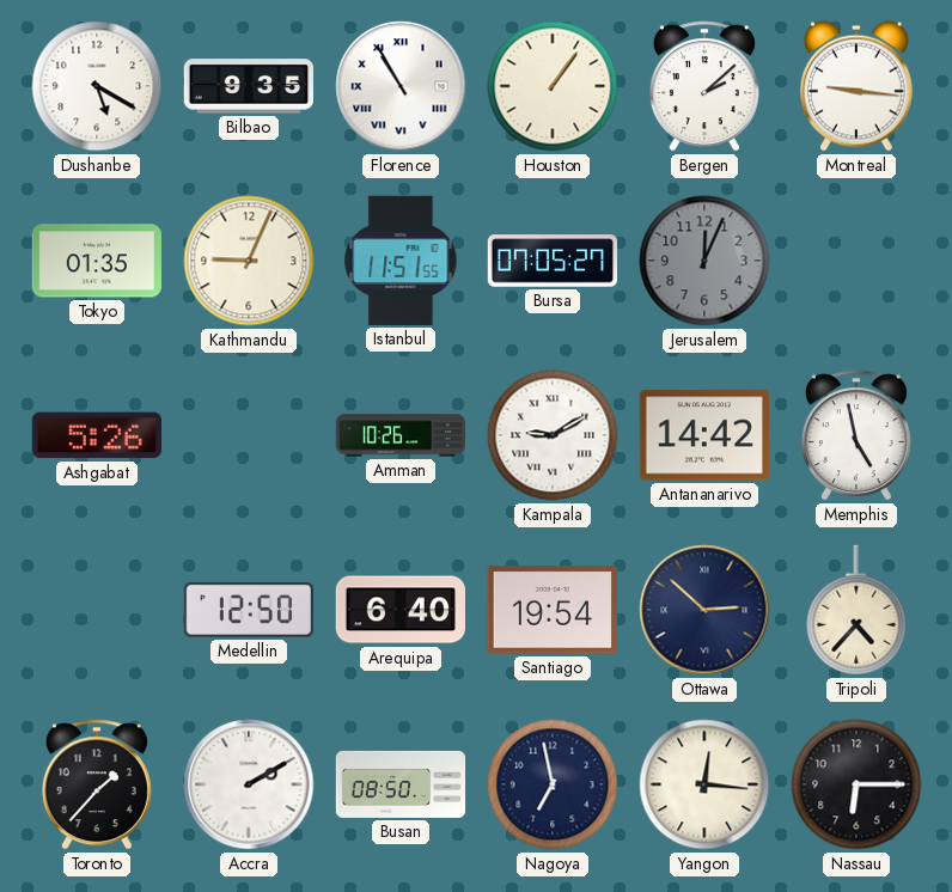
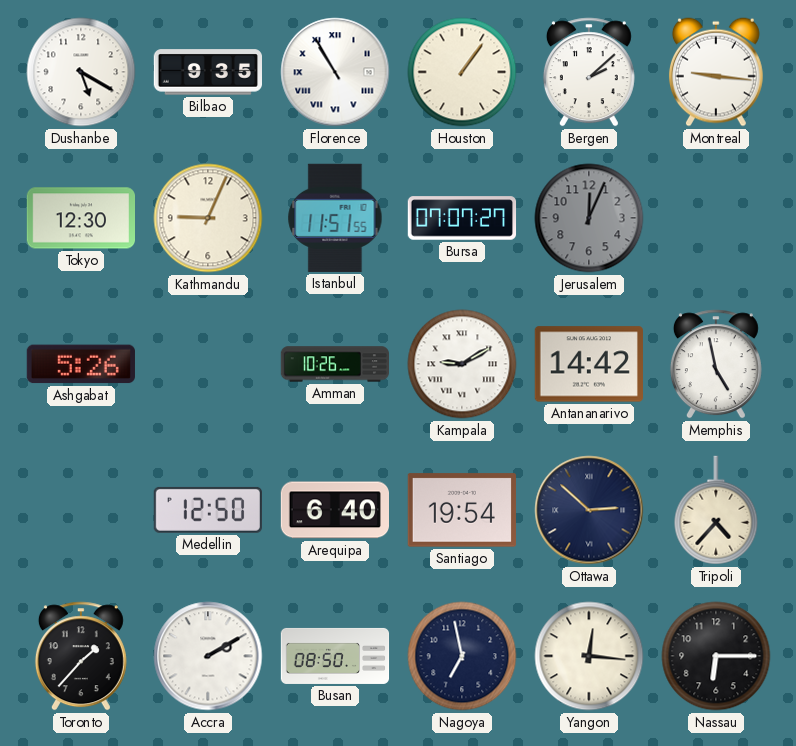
Tokyo: 01:35 -> 12:30 (80, 218)
Bursa: 07:05 -> 07:07 (462, 218)
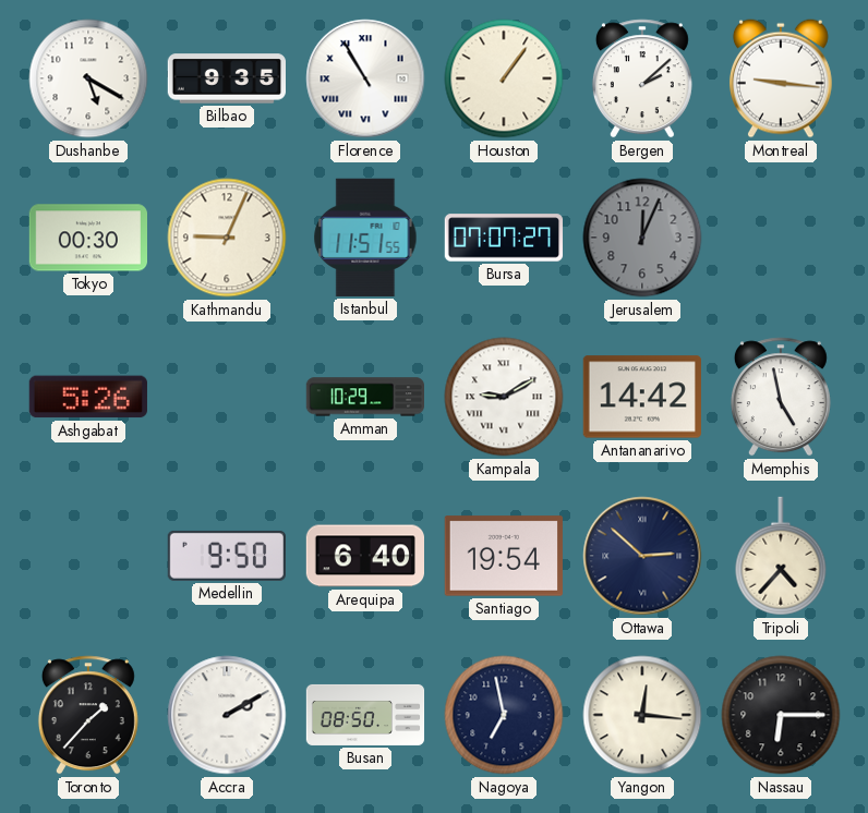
Tokyo: 12:30 -> 00:30 (87, 238)
Amman: 10:26 -> 10:29 (365, 397)
Medellin: 12:50 -> 9:50 (227, 556)
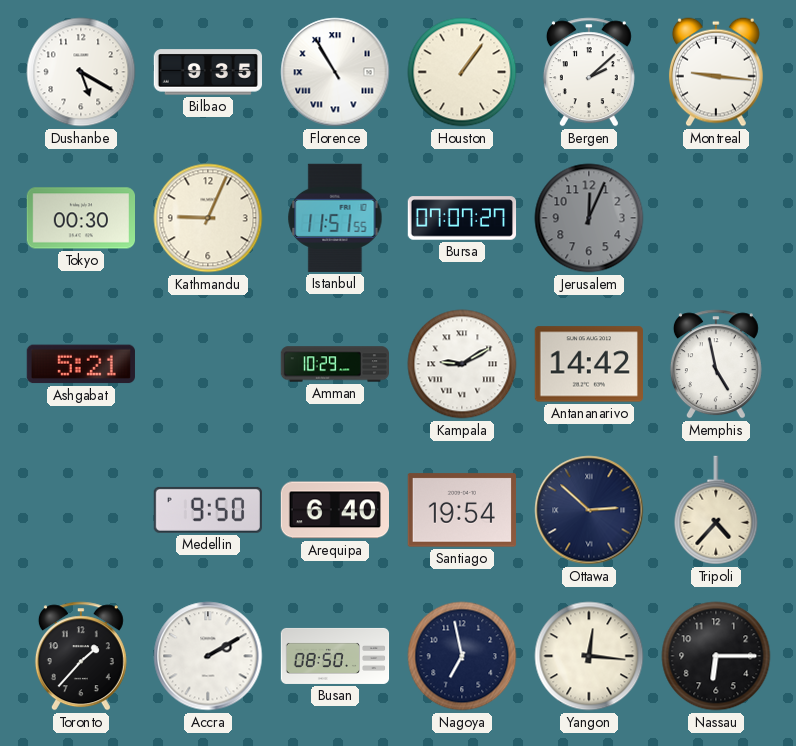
Ashgabat: 5:26 -> 5:21 (81, 364)
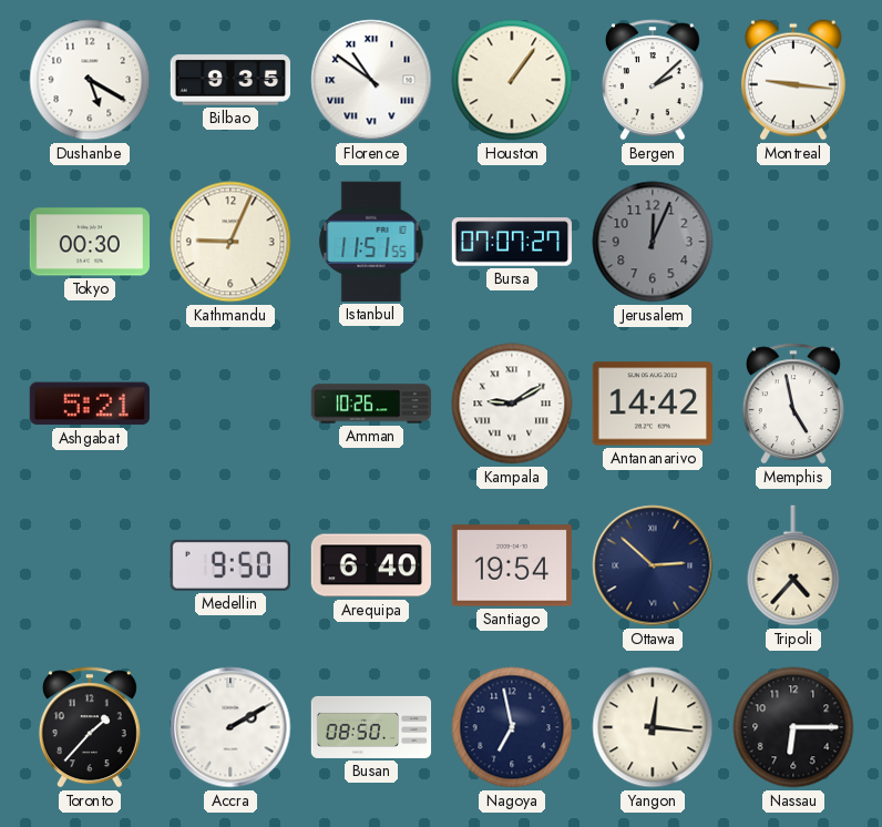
Florence: 10:55 -> 10:51 (371, 80)
Amman: 10:29 -> 10:26 (371, 404)
